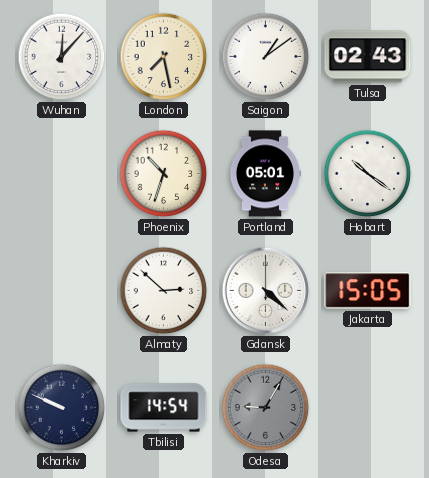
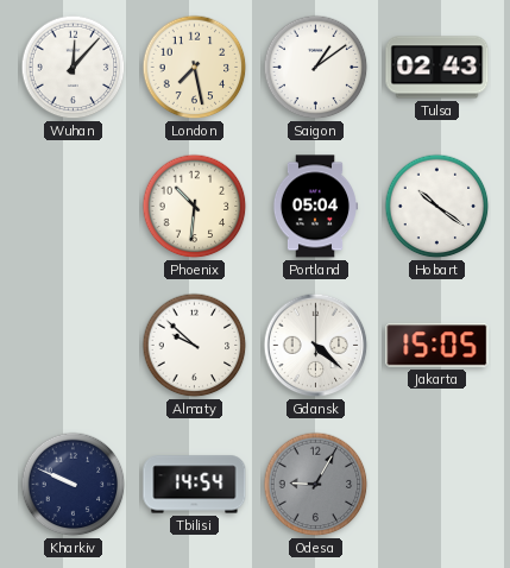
Phoenix: 10:33 -> 10:31 (195, 207)
Portland: 05:01 -> 05:04 (314, 207)
Almaty: 2:52 -> 9:52 (195, 346)
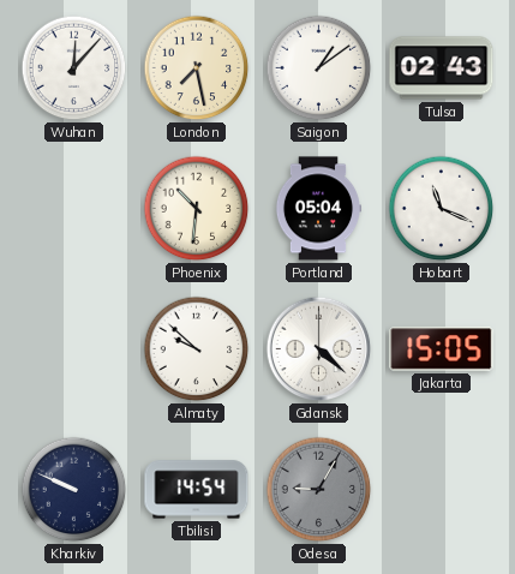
Hobart: 10:21 -> 11:19 (442, 209)
